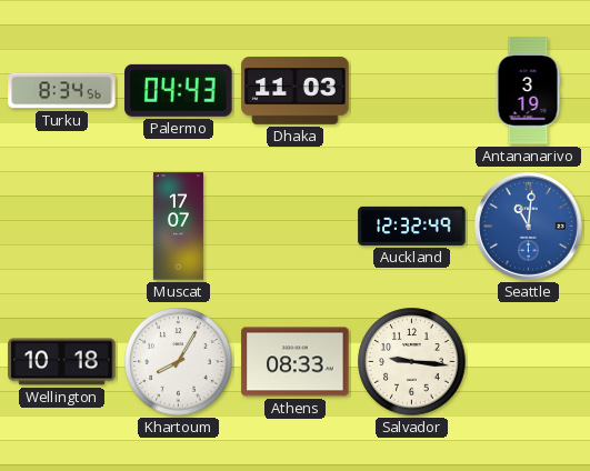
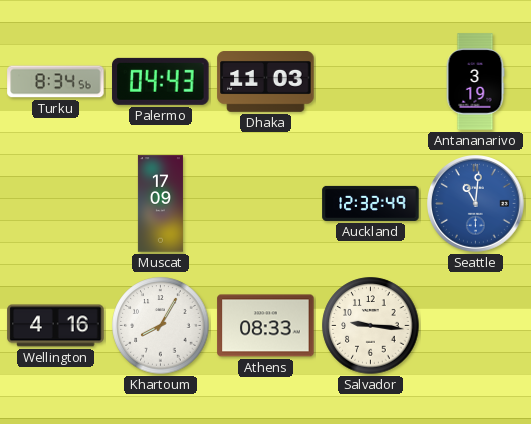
Muscat: 17:07 -> 17:09 (160, 204)
Wellington: 10:18 -> 4:16 (56, 326)
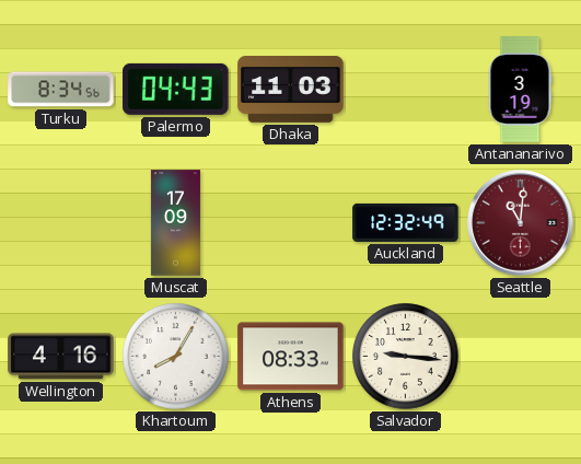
Seattle dial: blue -> burgundy (521, 223)
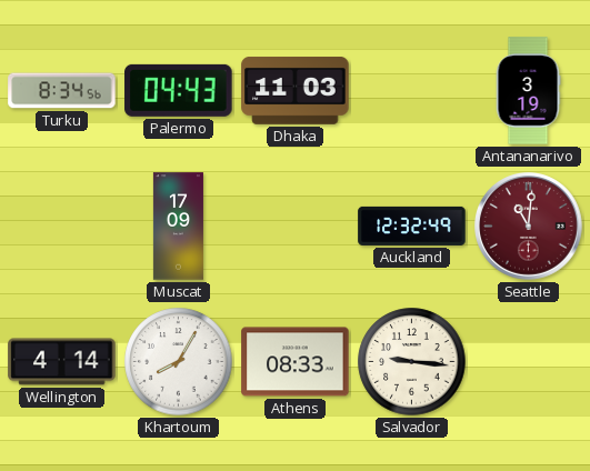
Wellington: 4:16 -> 4:14 (62, 362)
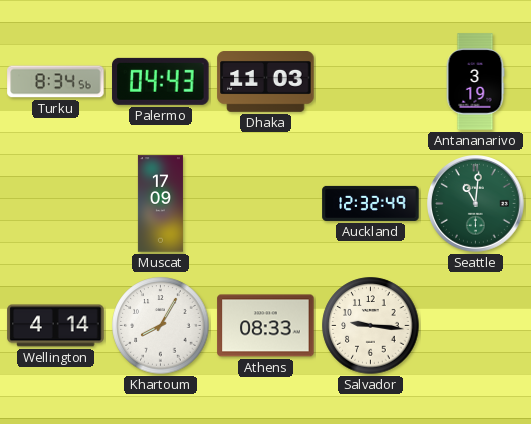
Seattle dial: burgundy -> green (476, 204)
